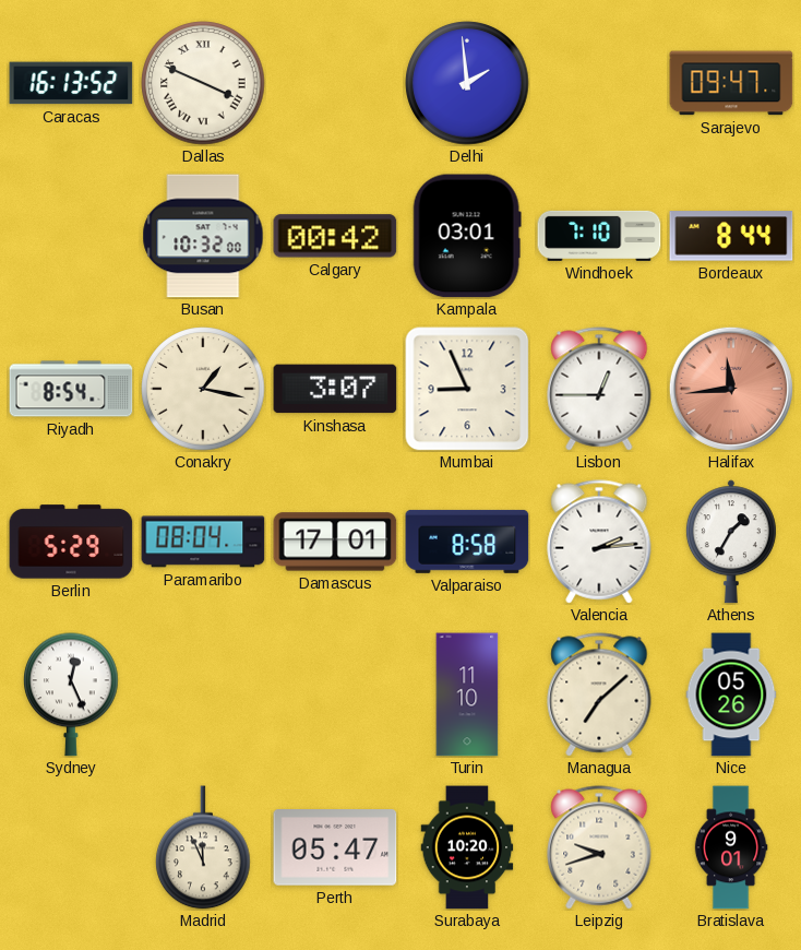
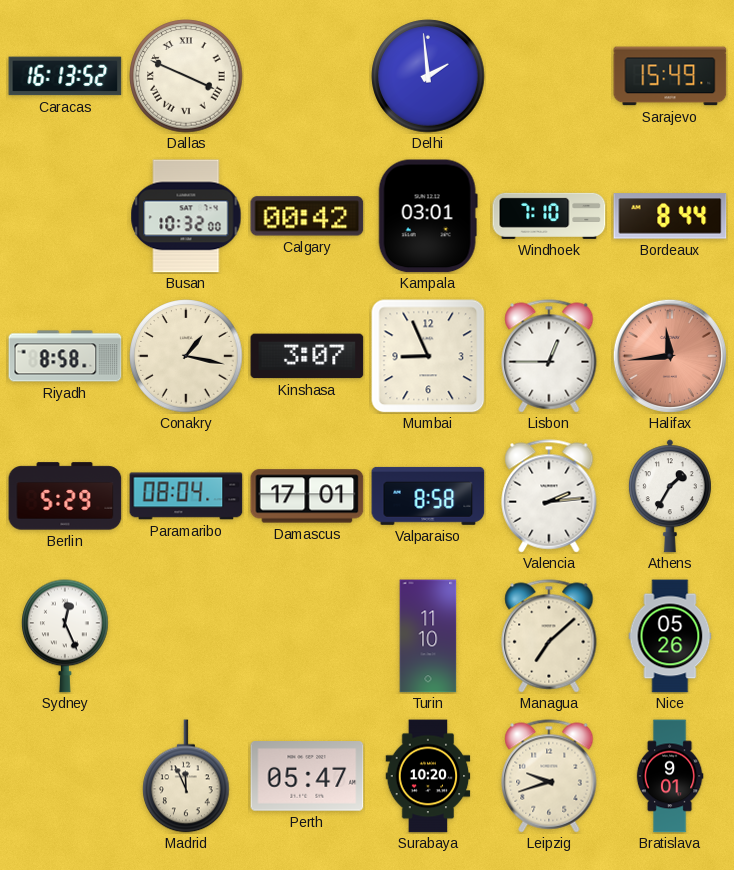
Sarajevo: 09:47 -> 15:49 (670, 76)
Riyadh: 8:54 -> 8:58 (65, 356)
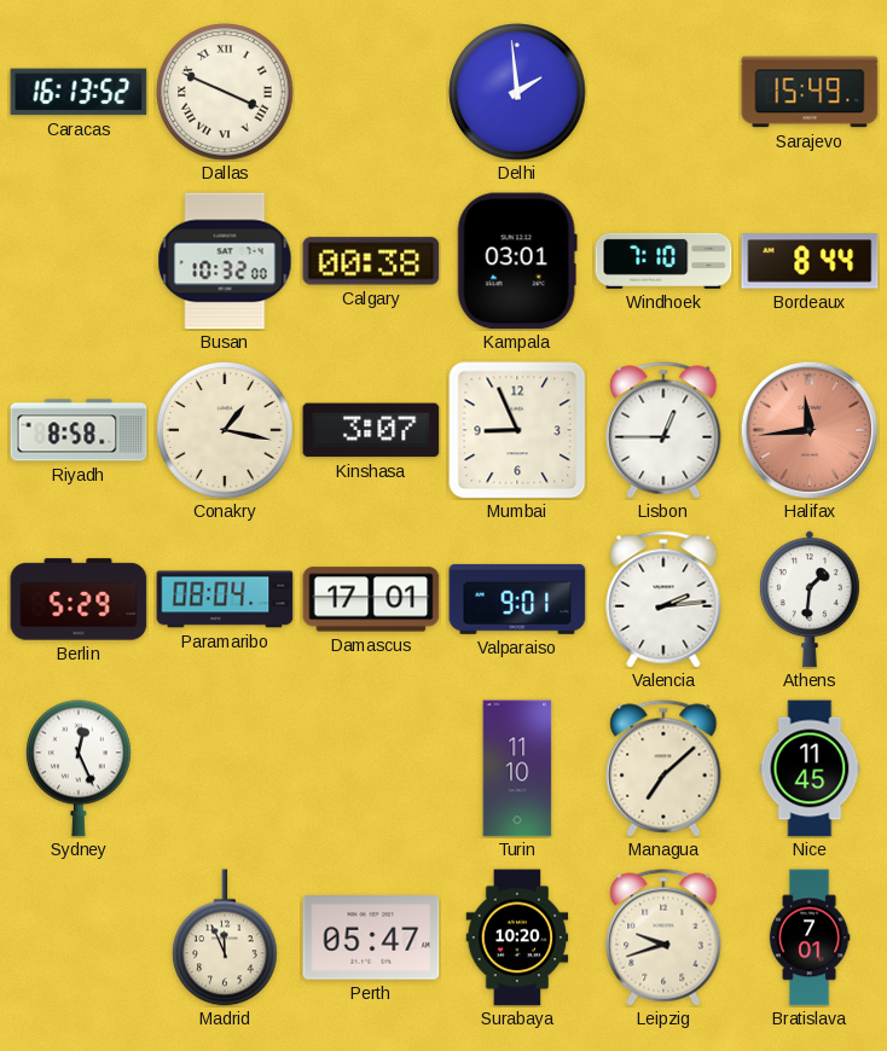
Calgary: 00:42 -> 00:38 (371, 261)
Valparaiso: 8:58 -> 9:01 (517, 599)
Athens: 1:35 -> 1:31 (810, 599)
Nice: 05:26 -> 11:45 (810, 768)
Bratislava: 9:01 -> 7:01 (810, 937)
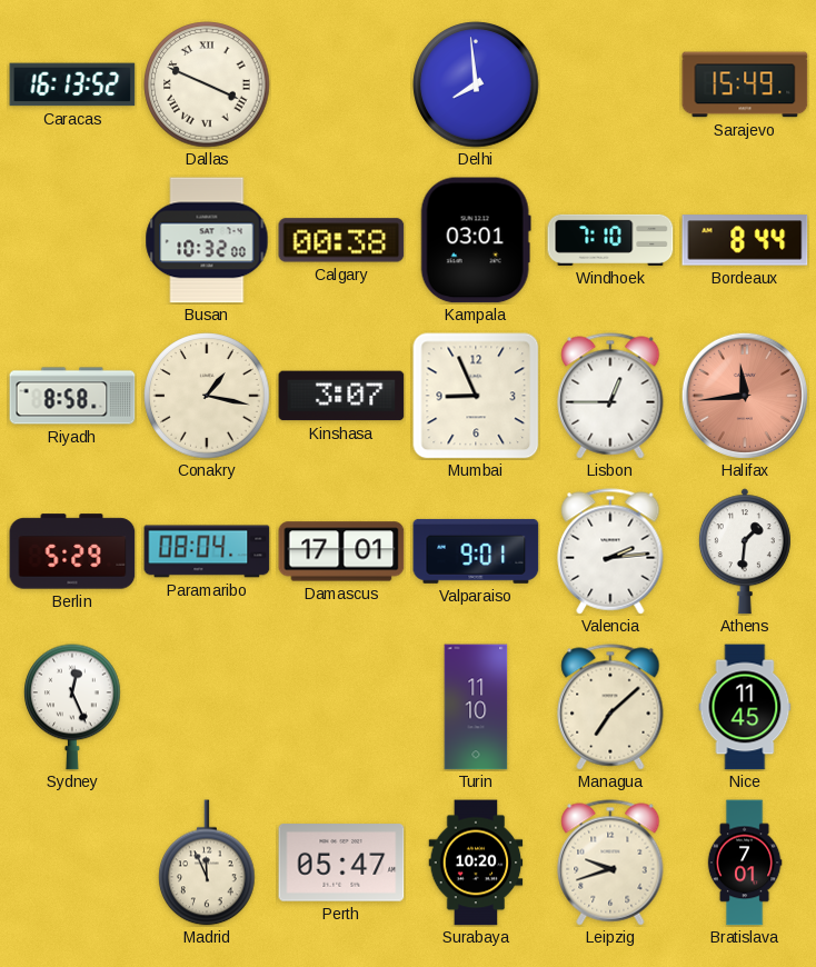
Delhi: 1:59 -> 7:59 (476, 84)
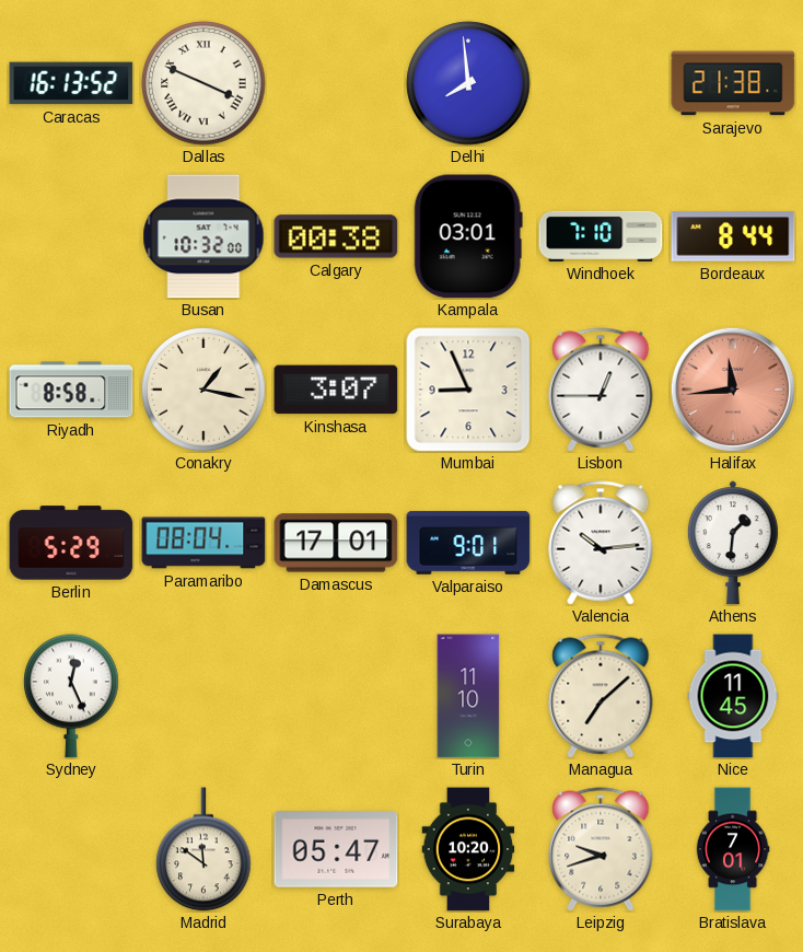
Sarajevo: 15:49 -> 21:38 (733, 83)
Valencia: 2:14 -> 10:14 (601, 543)
Madrid: 11:56 -> 11:51 (203, 849)
